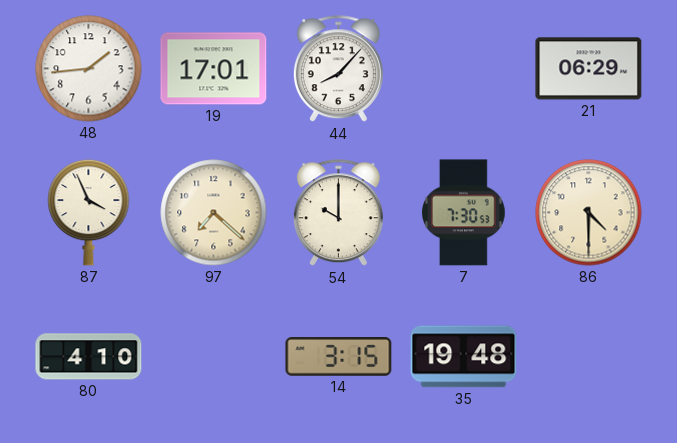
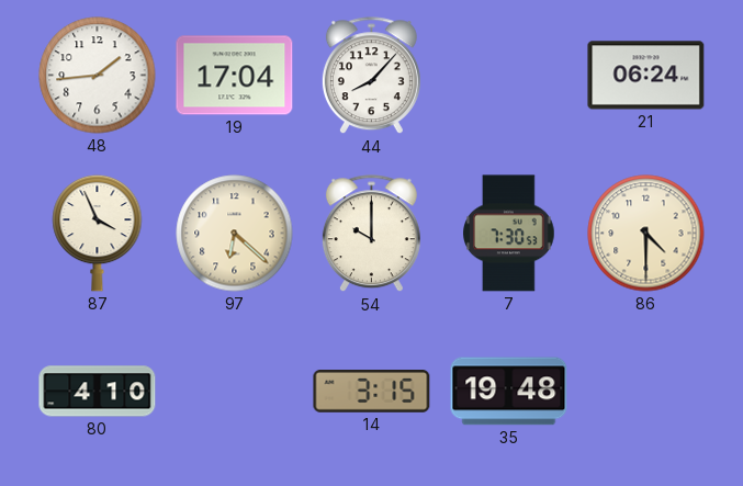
19: 17:01 -> 17:04 (235, 76)
21: 06:29 -> 06:24 (646, 76)
97: 7:22 -> 6:22 (235, 234)
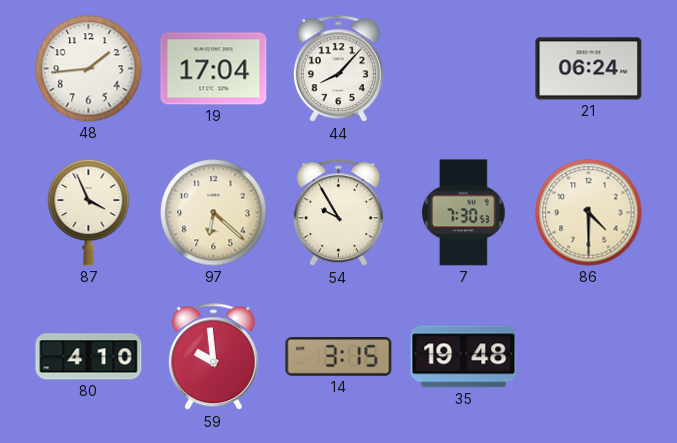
54: 10:00 -> 9:55 (338, 213)
59: none -> 9:59 (213, 357)
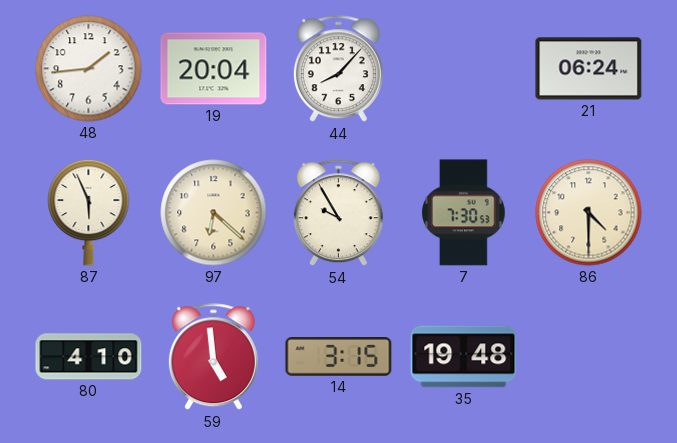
19: 17:04 -> 20:04 (214, 69)
87: 3:56 -> 5:56 (89, 212)
59: 9:59 -> 4:59 (213, 357)
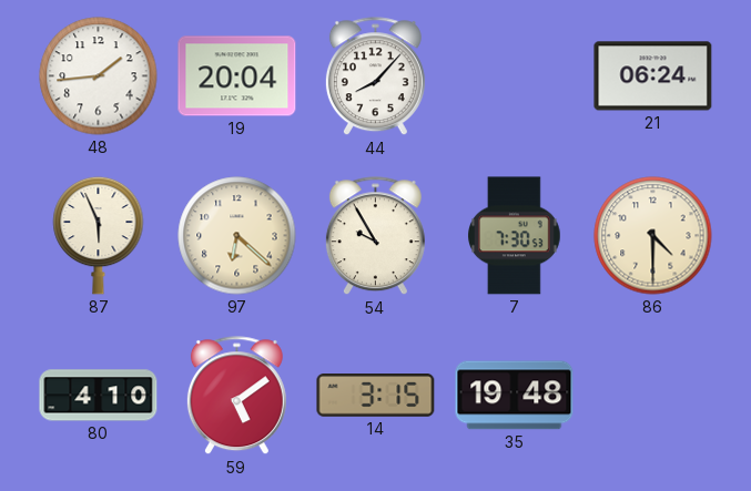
59: 4:59 -> 5:09 (236, 396)
